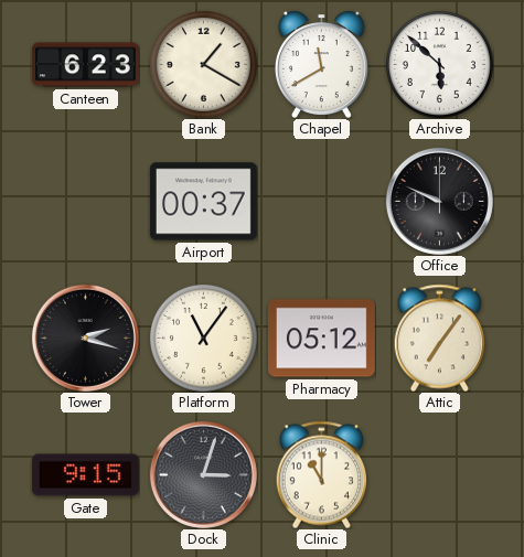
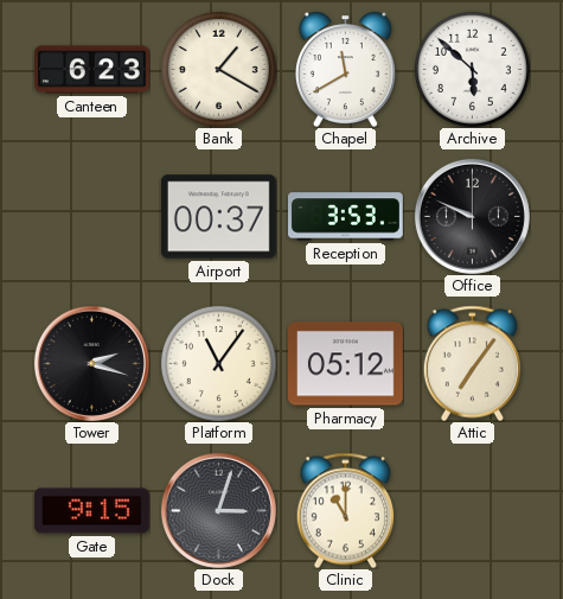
Reception: none -> 3:53 (346, 217)
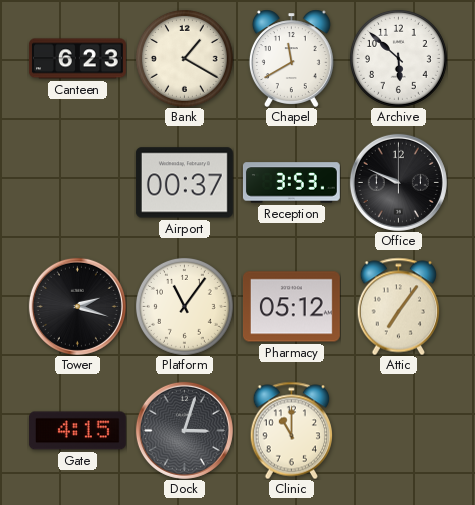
Gate: 9:15 -> 4:15 (77, 431)
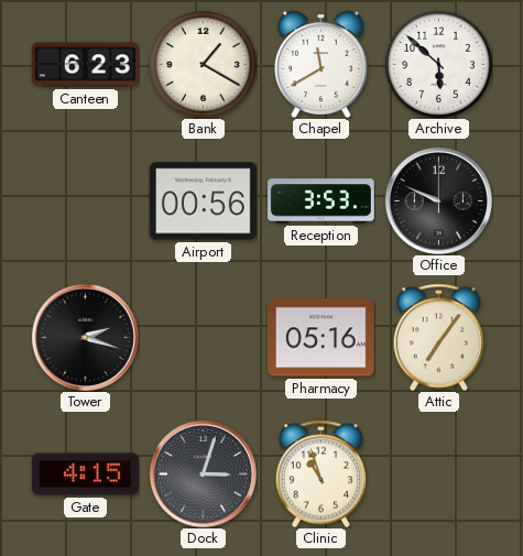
Airport: 00:37 -> 00:56 (203, 201)
Platform: 11:06 -> none (184, 306)
Pharmacy: 05:12 -> 05:16 (320, 338)
Clinic: 11:00 -> 10:57 (320, 473)
